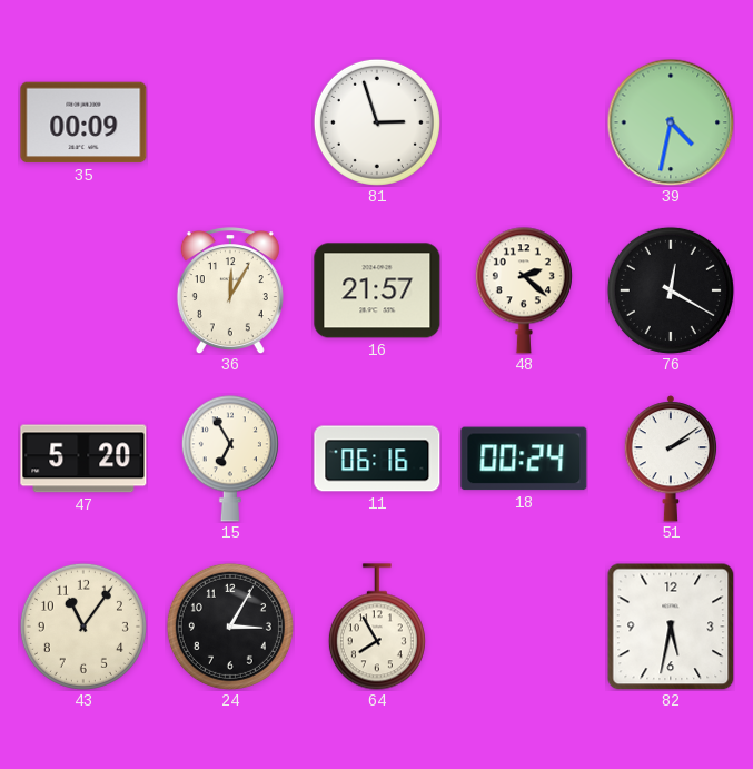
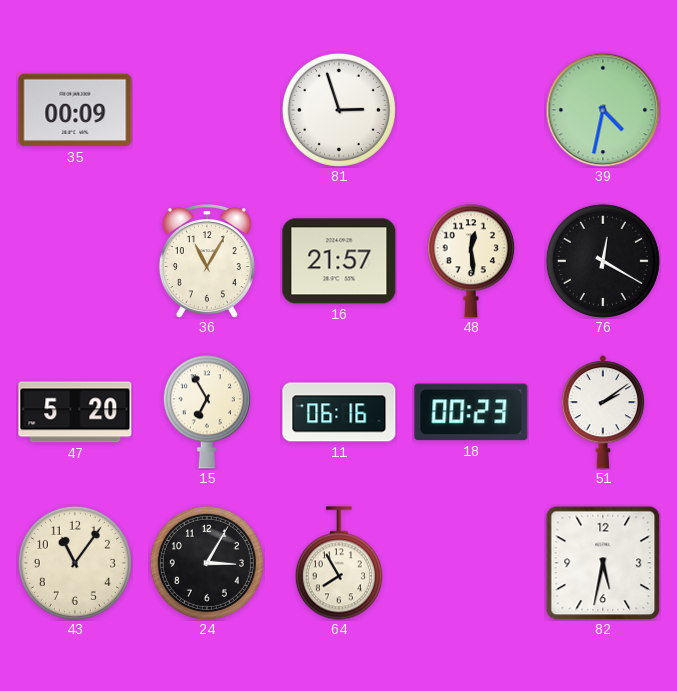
36: 12:05 -> 11:05 (207, 261)
48: 2:22 -> 12:29 (471, 261)
18: 00:24 -> 00:23 (471, 412)
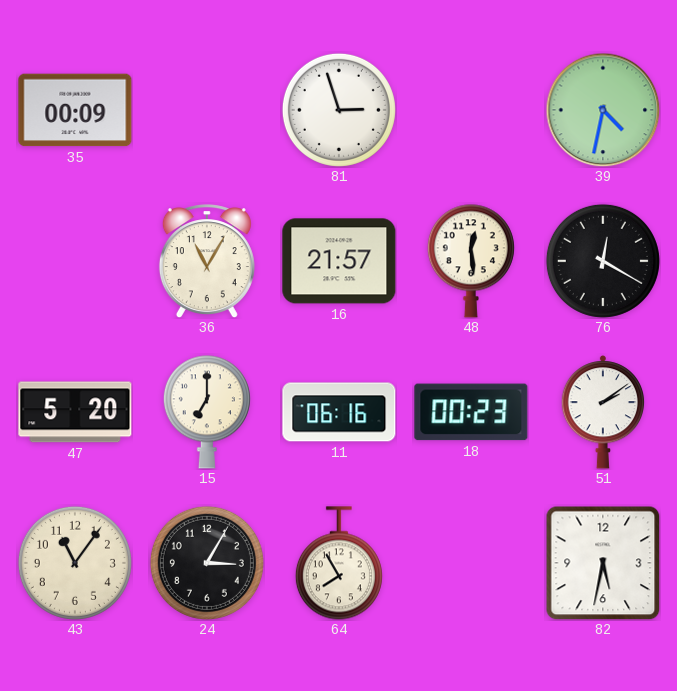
15: 6:55 -> 7:00 (207, 412)
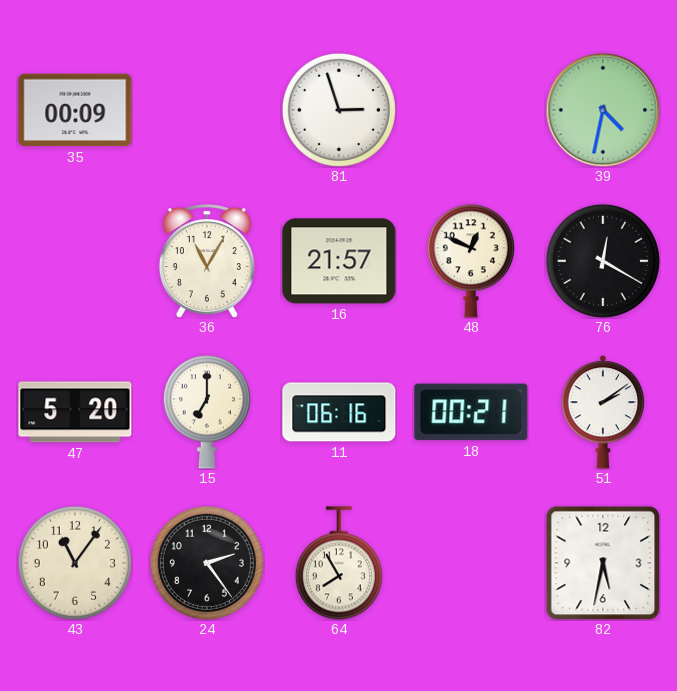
48: 12:29 -> 12:49 (471, 261)
18: 00:23 -> 00:21 (471, 412)
24: 3:05 -> 2:24 (207, 563)
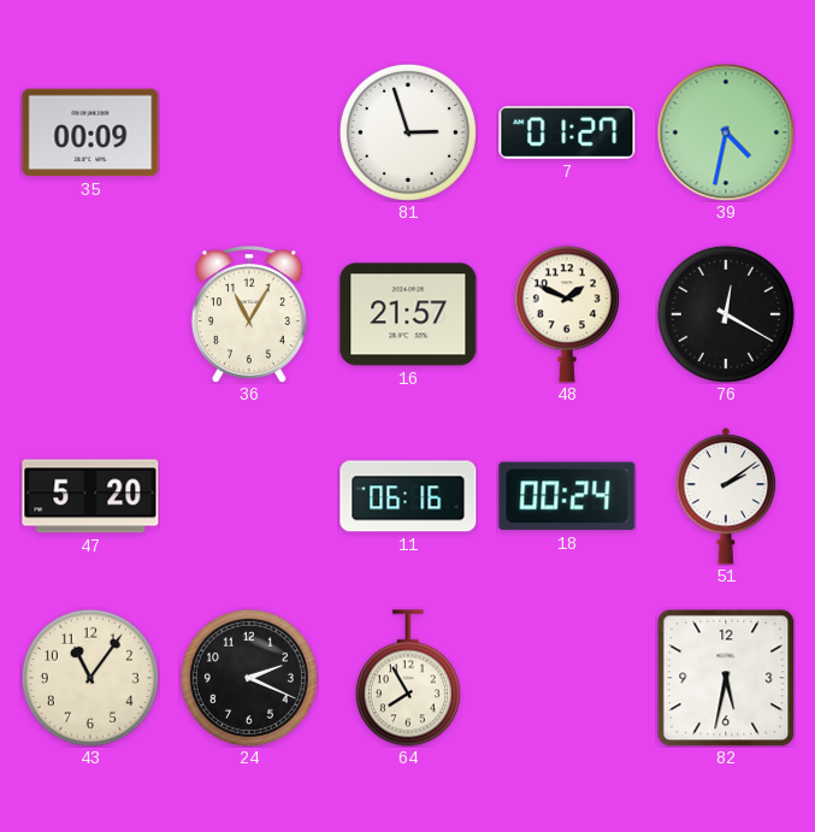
7: none -> 01:27 (567, 134)
48: 12:49 -> 1:49 (567, 314)
15: 7:00 -> none (207, 412)
18: 00:21 -> 00:24 (567, 496)
24: 2:24 -> 2:19 (249, 678)
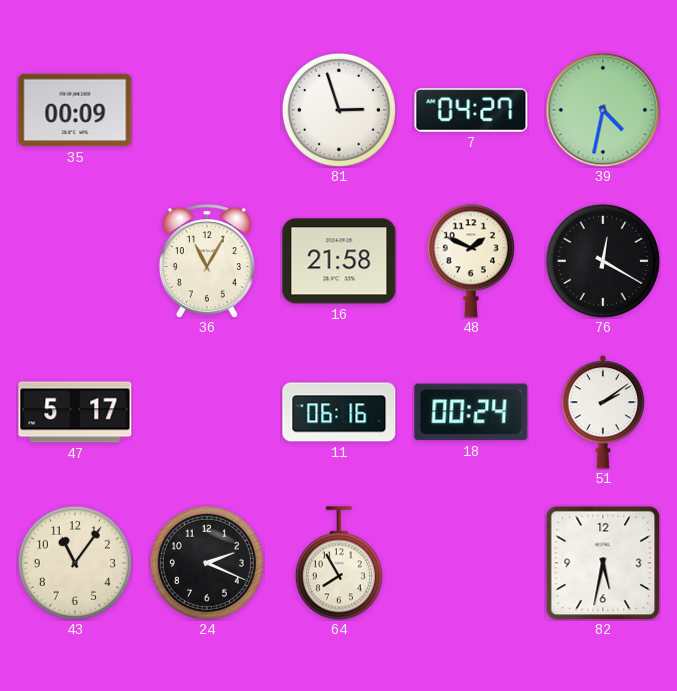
7: 01:27 -> 04:27 (471, 111)
16: 21:57 -> 21:58 (339, 261)
47: 5:20 -> 5:17 (75, 412)
